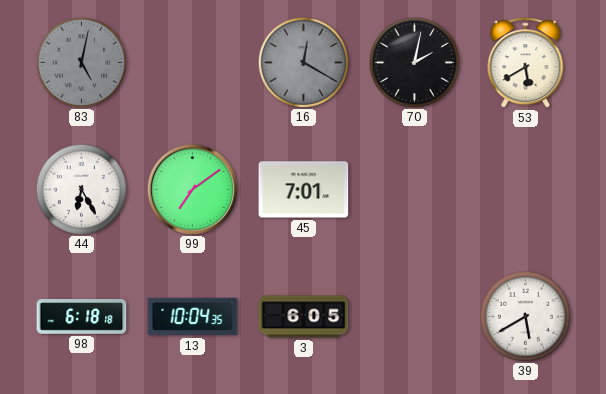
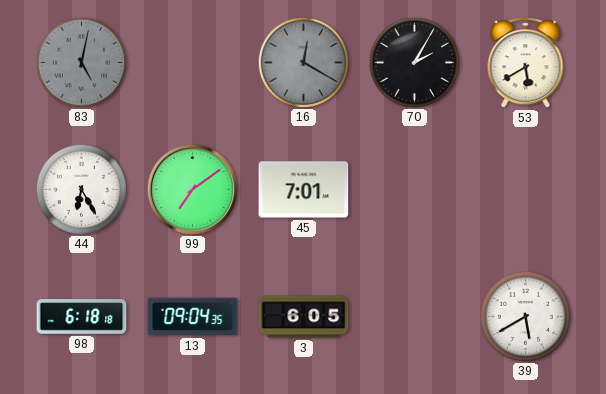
70: 2:02 -> 2:05 (414, 62)
13: 10:04 -> 09:04 (193, 317)
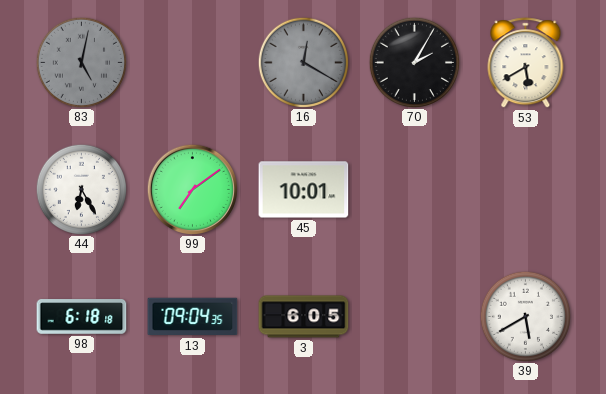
45: 7:01 -> 10:01 (304, 190)
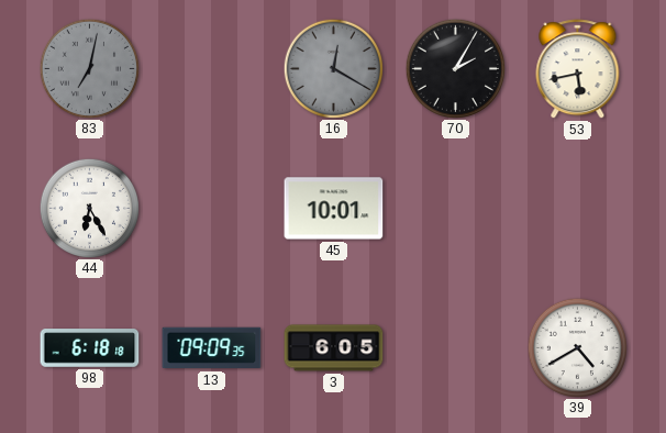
83: 5:02 -> 7:02 (89, 68)
53: 5:40 -> 5:43 (578, 69)
99: 7:09 -> none (192, 189)
13: 09:04 -> 09:09 (212, 348)
39: 5:40 -> 4:40 (577, 347)
